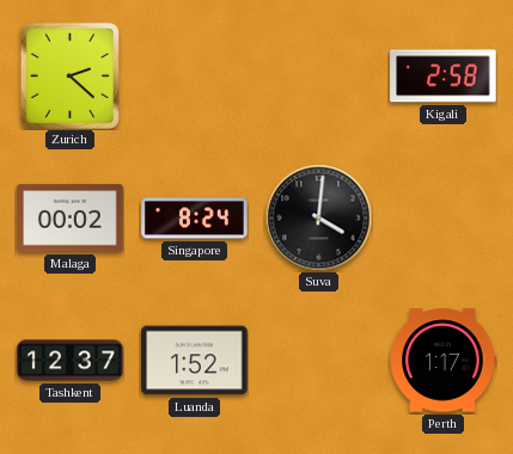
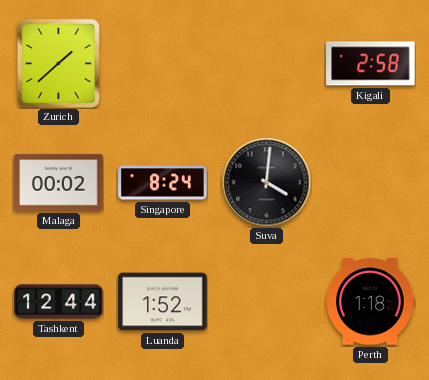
Zurich: 2:22 -> 1:38 (58, 63)
Tashkent: 12:37 -> 12:44 (59, 302)
Perth: 1:17 -> 1:18 (370, 302)
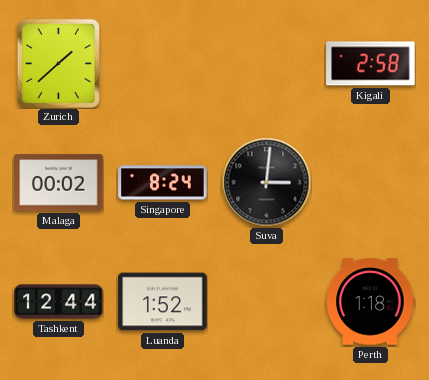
Suva: 4:01 -> 3:01 (266, 182)
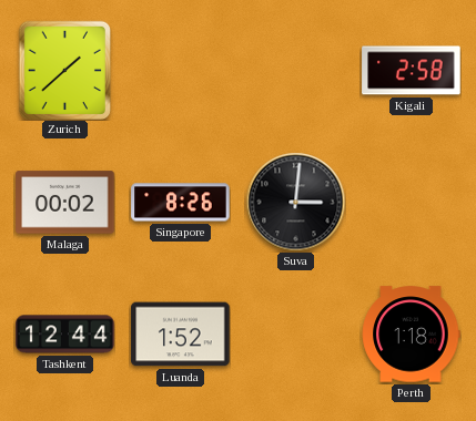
Singapore: 8:24 -> 8:26 (181, 203)
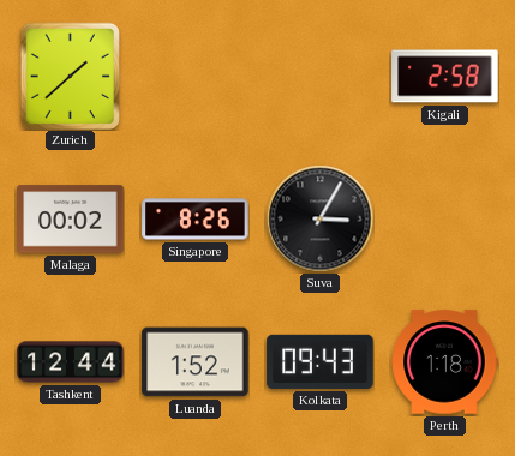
Suva: 3:01 -> 3:05 (319, 218)
Kolkata: none -> 09:43 (321, 361)
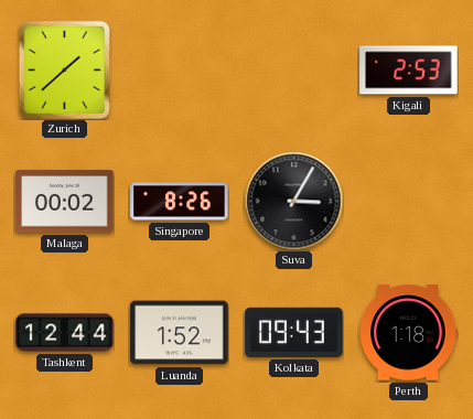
Kigali: 2:58 -> 2:53 (409, 71)
